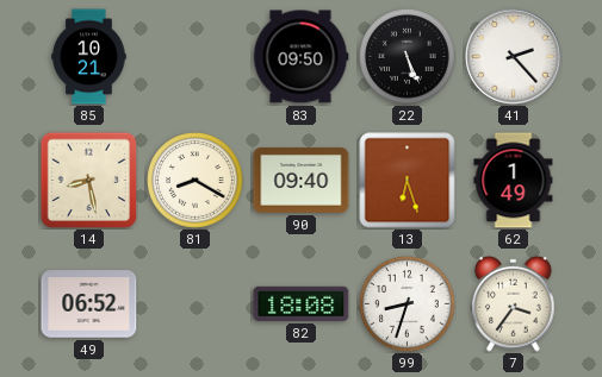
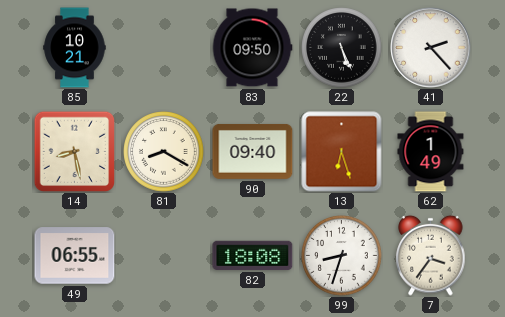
49: 06:52 -> 06:55 (75, 256)
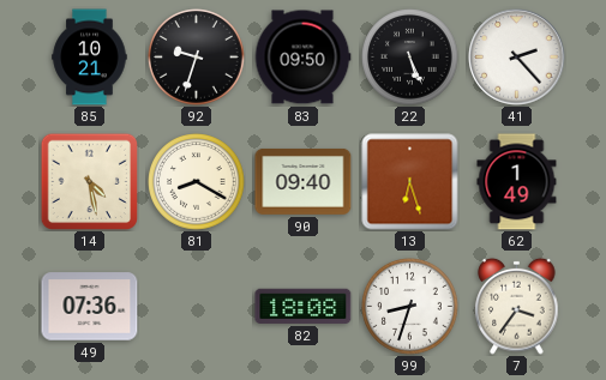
92: none -> 9:33 (197, 58)
14: 8:28 -> 4:28 (89, 181)
49: 06:55 -> 07:36 (90, 307)
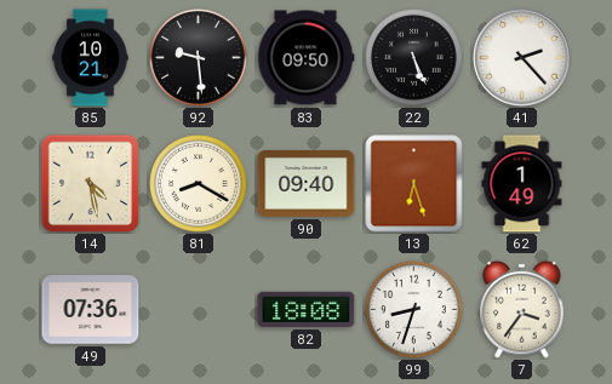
92: 9:33 -> 9:29 (199, 58)
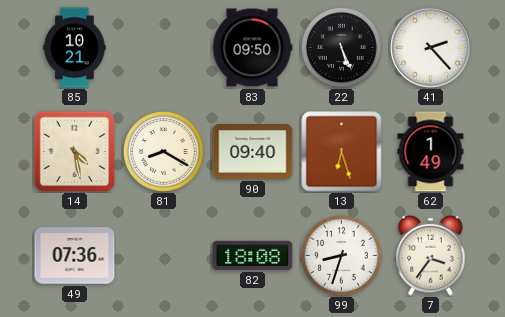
92: 9:29 -> none (199, 58)
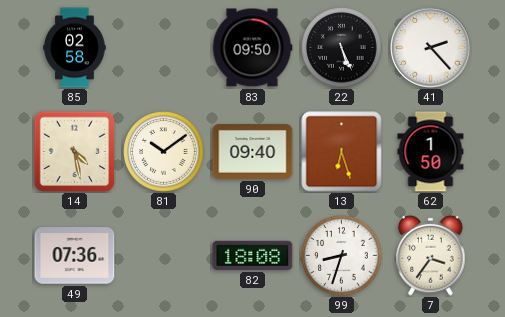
85: 10:21 -> 02:58 (75, 48)
81: 8:20 -> 10:09 (164, 152)
62: 1:49 -> 1:50 (431, 152)
